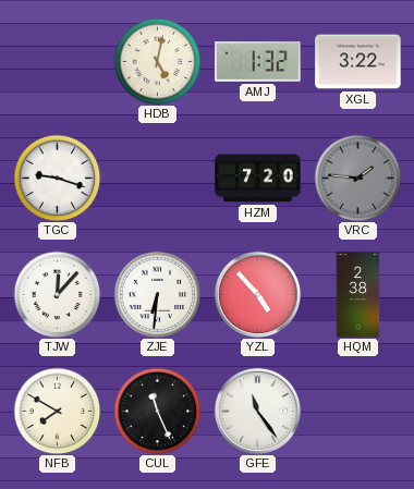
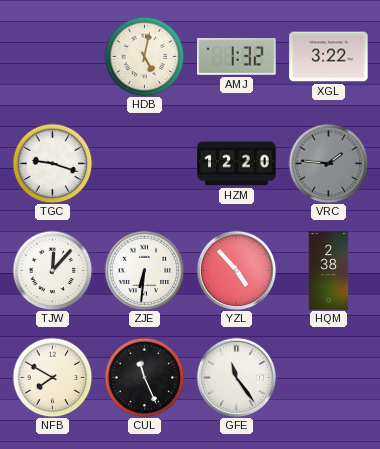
HZM: 7:20 -> 12:20 (237, 164)
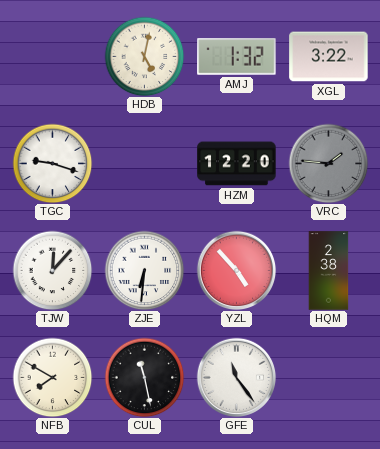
CUL: 11:26 -> 11:28 (144, 377)
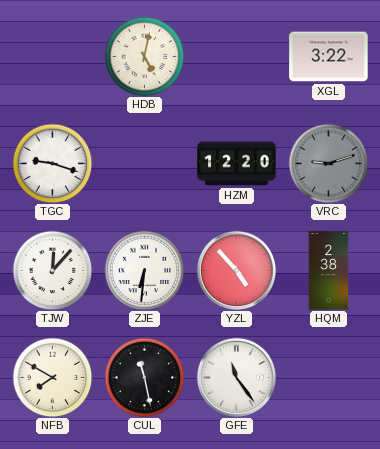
AMJ: 1:32 -> none (237, 57)
VRC: 1:46 -> 9:12 (328, 163)
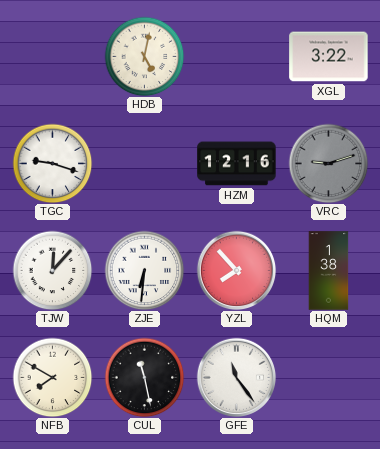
HZM: 12:20 -> 12:16 (237, 164)
YZL: 4:53 -> 7:53 (236, 270)
HQM: 2:38 -> 1:38 (329, 271)
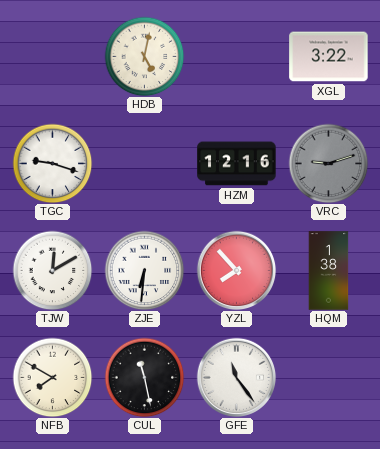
TJW: 12:07 -> 12:10 (52, 270)
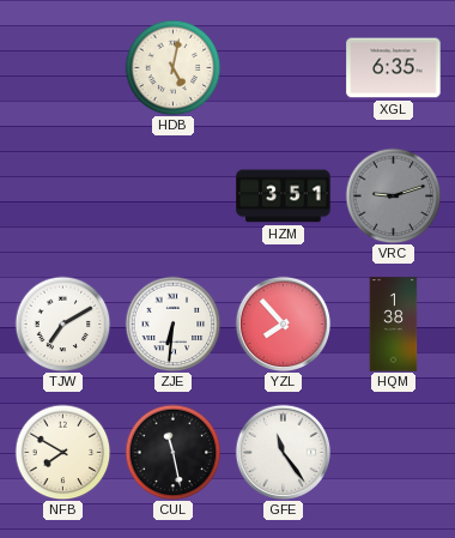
XGL: 3:22 -> 6:35 (394, 68)
TGC: 9:18 -> none (52, 163)
HZM: 12:16 -> 3:51 (284, 197)
TJW: 12:10 -> 7:10 (62, 324)
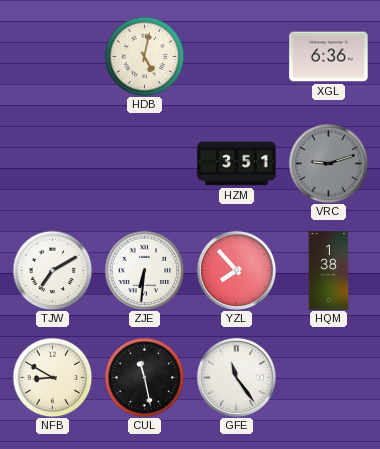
XGL: 6:35 -> 6:36 (329, 57)
NFB: 7:50 -> 8:50 (52, 377)
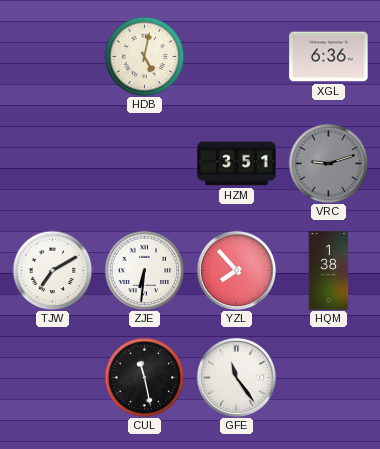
NFB: 8:50 -> none (52, 377)
